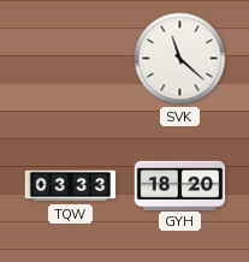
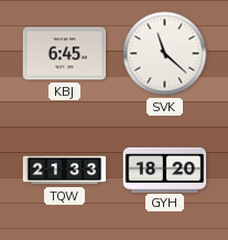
KBJ: none -> 6:45 (65, 54)
TQW: 03:33 -> 21:33 (65, 171)
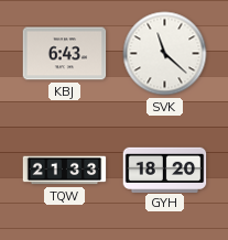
KBJ: 6:45 -> 6:43 (65, 54)
